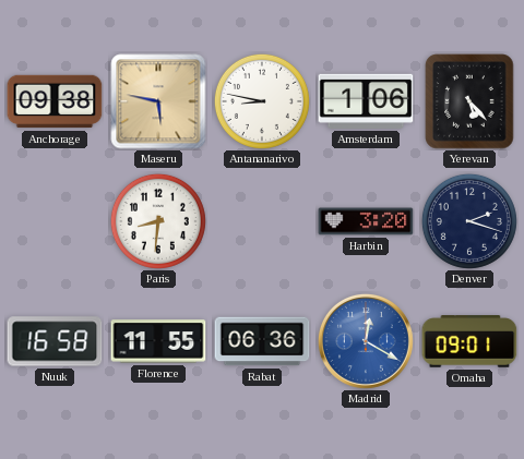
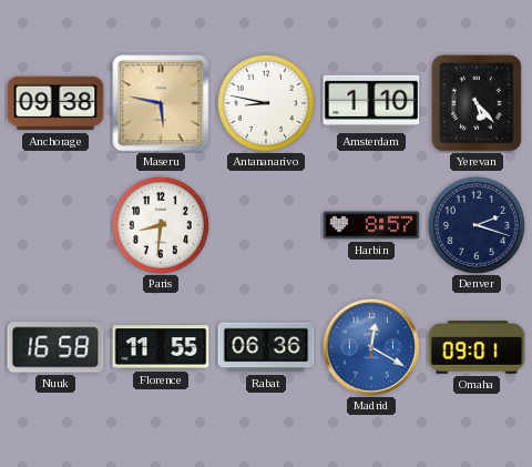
Amsterdam: 1:06 -> 1:10 (371, 103)
Harbin: 3:20 -> 8:57 (371, 225)
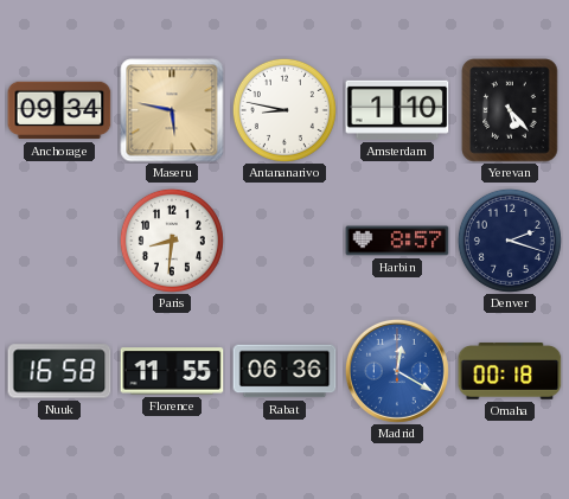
Anchorage: 09:38 -> 09:34 (59, 110)
Omaha: 09:01 -> 00:18 (510, 371)
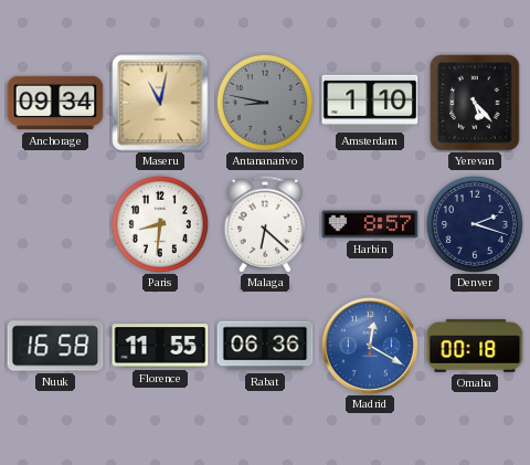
Maseru: 5:47 -> 11:02 (160, 103)
Antananarivo dial: white -> grey (265, 103)
Malaga: none -> 6:22 (264, 224)
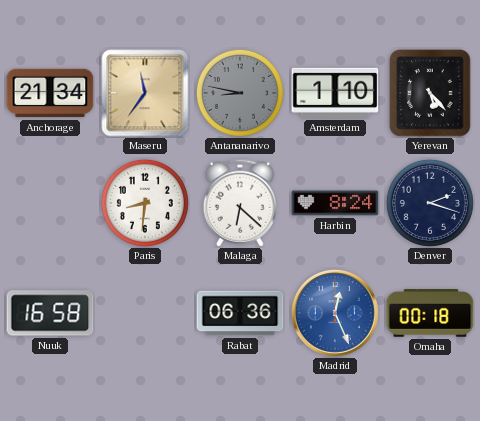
Anchorage: 09:34 -> 21:34 (50, 93)
Maseru: 11:02 -> 11:36 (145, 93)
Harbin: 8:57 -> 8:24 (335, 203)
Florence: 11:55 -> none (160, 346)
Madrid: 12:20 -> 12:26 (335, 313)
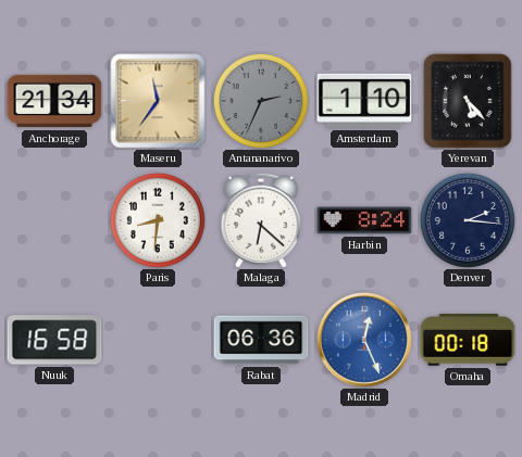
Antananarivo: 8:47 -> 2:34 (261, 101)
Denver: 2:18 -> 2:16 (468, 220)
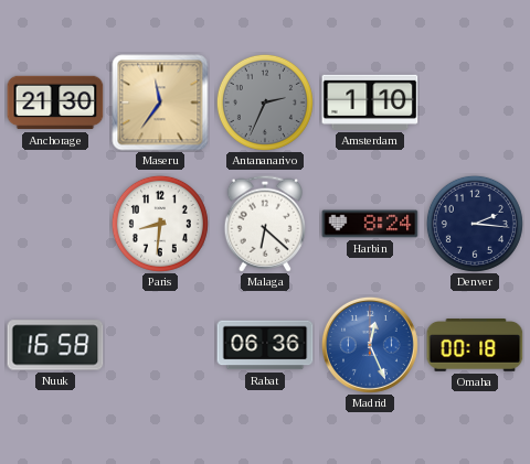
Anchorage: 21:34 -> 21:30 (55, 102)
Yerevan: 5:23 -> none (468, 101)
